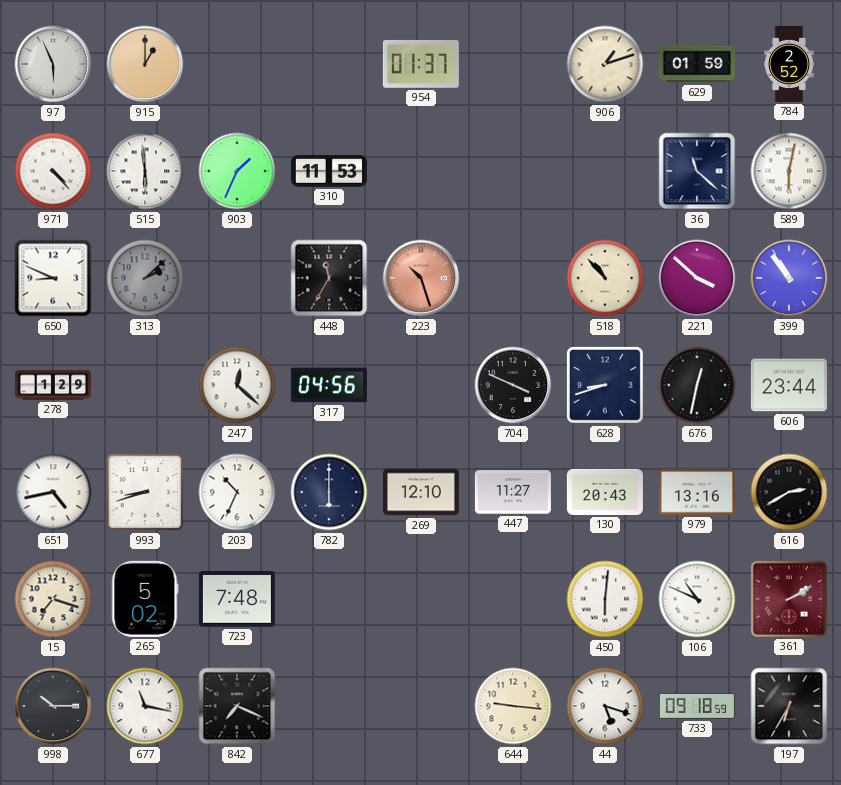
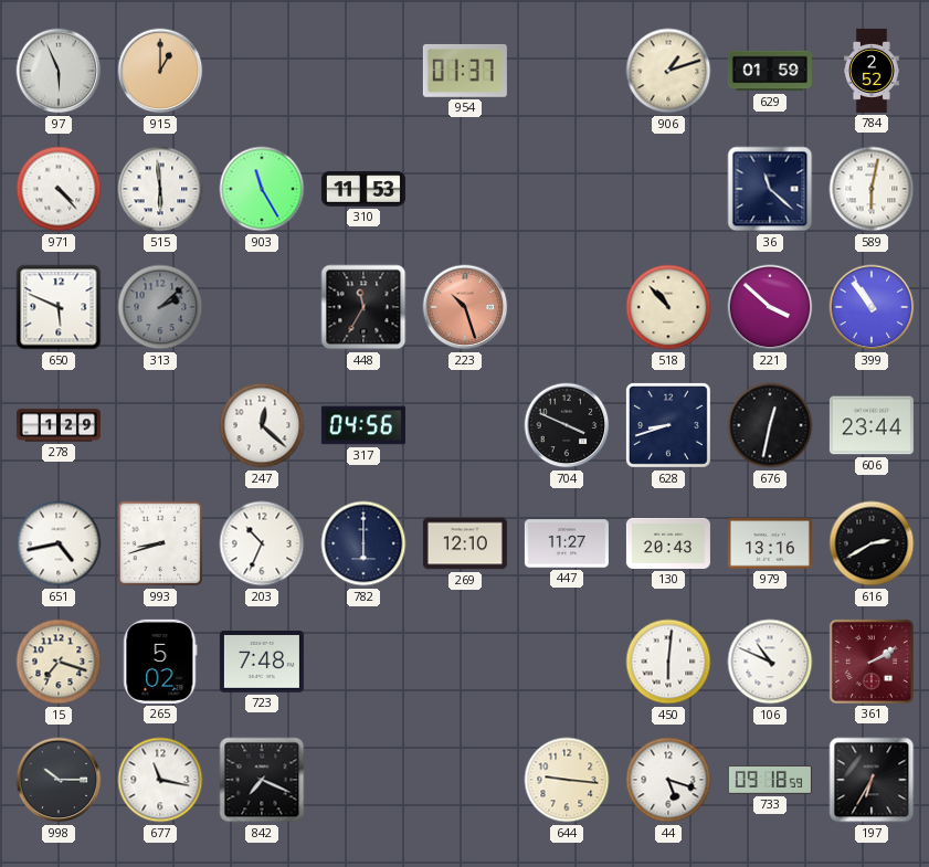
903: 1:34 -> 11:25 (262, 189)
650: 8:49 -> 5:49 (59, 307)
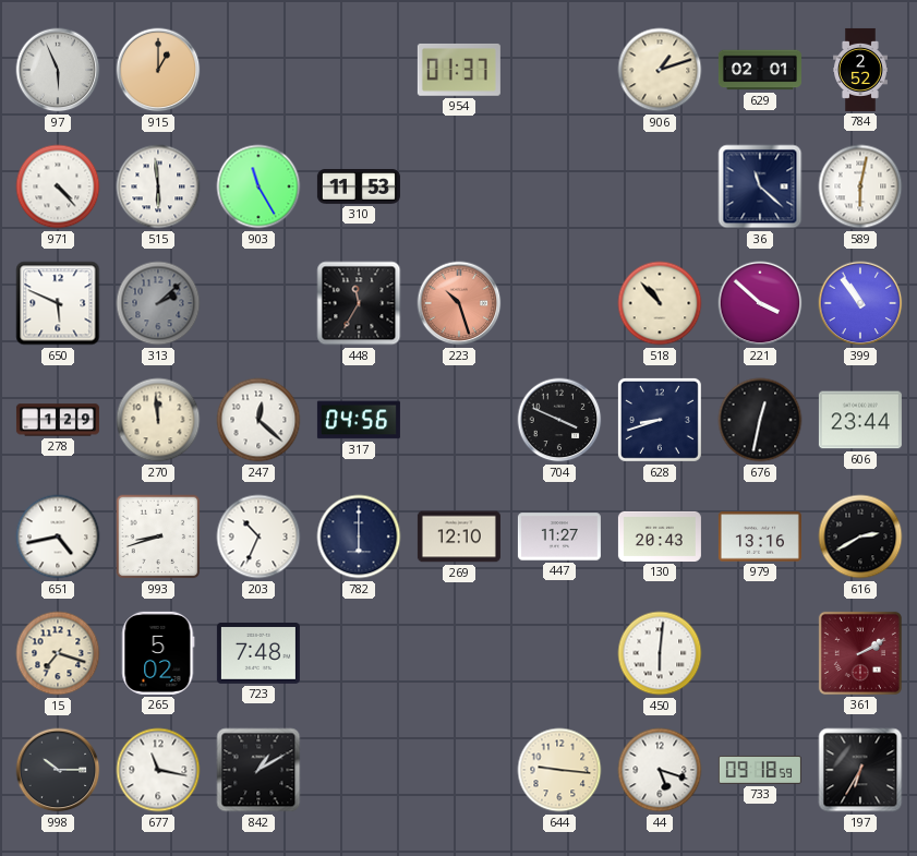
629: 01:59 -> 02:01 (760, 70)
270: none -> 11:59 (158, 420)
106: 10:49 -> none (770, 662)
842: 7:19 -> 1:10 (258, 770)
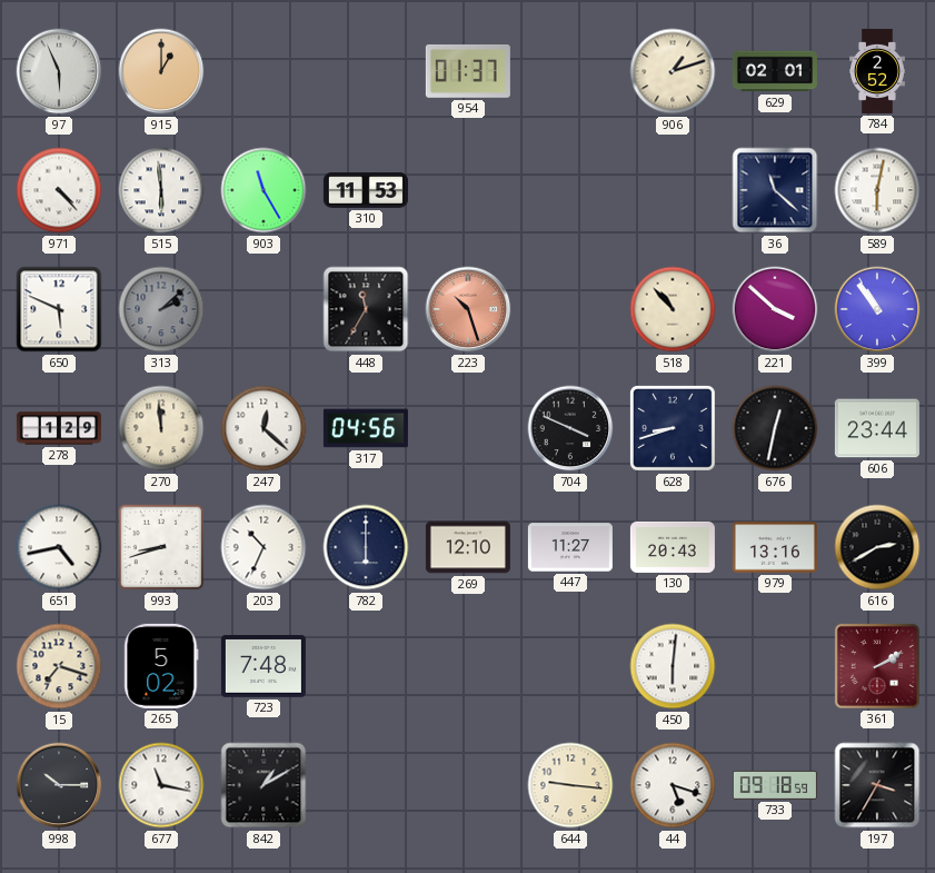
197: 6:35 -> 3:35 (877, 785)
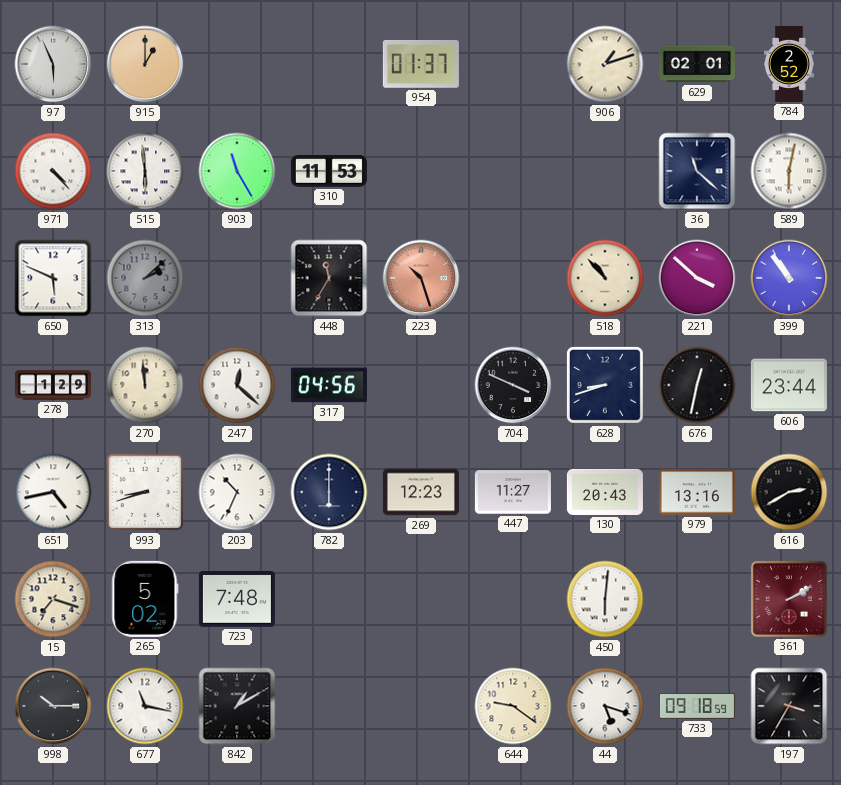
269: 12:10 -> 12:23 (421, 492)
644: 9:16 -> 9:21 (513, 706)
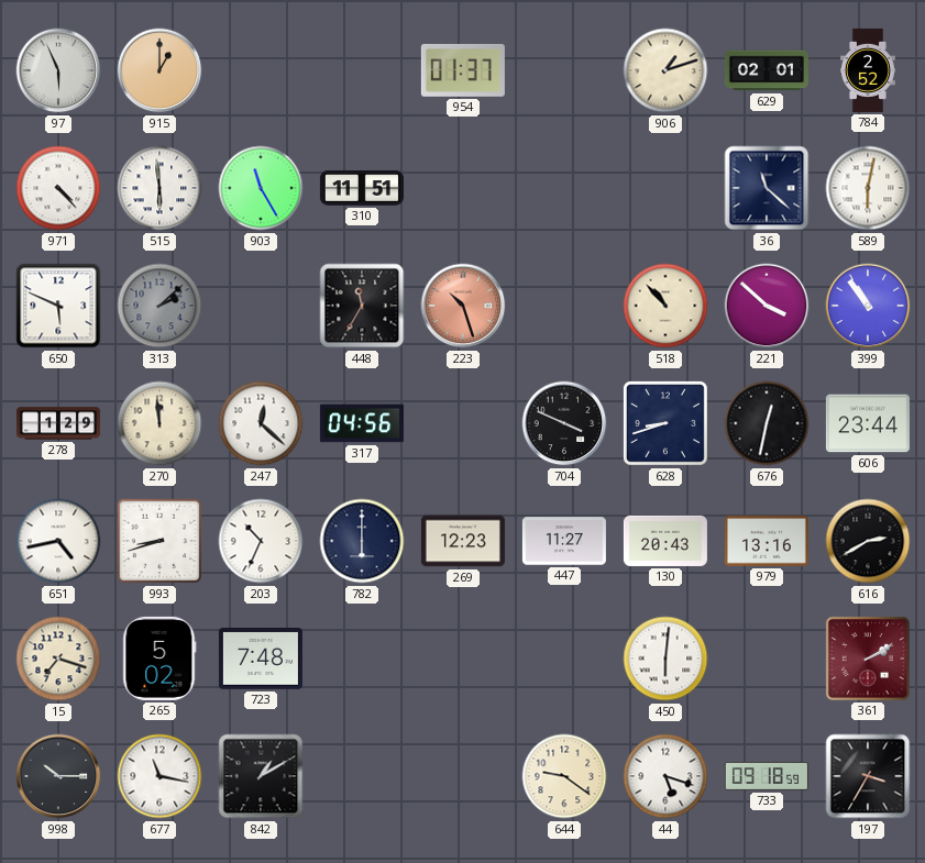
310: 11:53 -> 11:51 (362, 188)
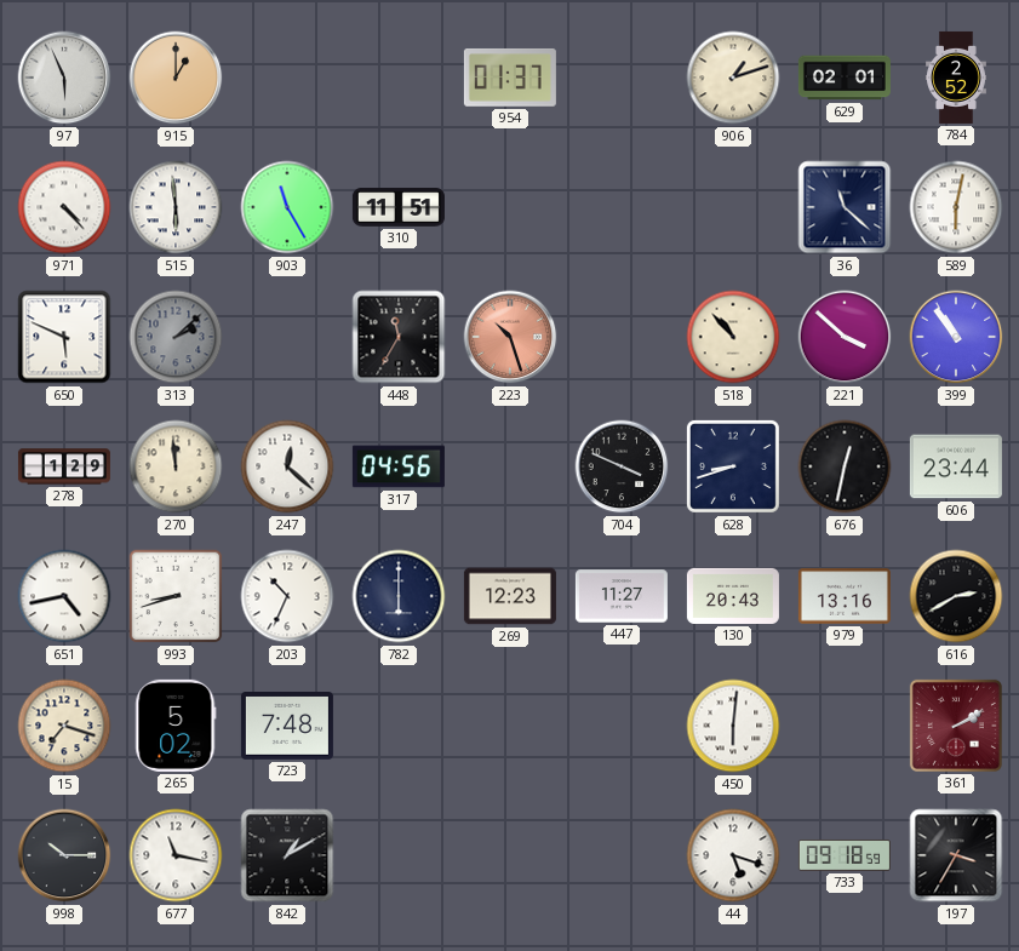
644: 9:21 -> none (564, 776)
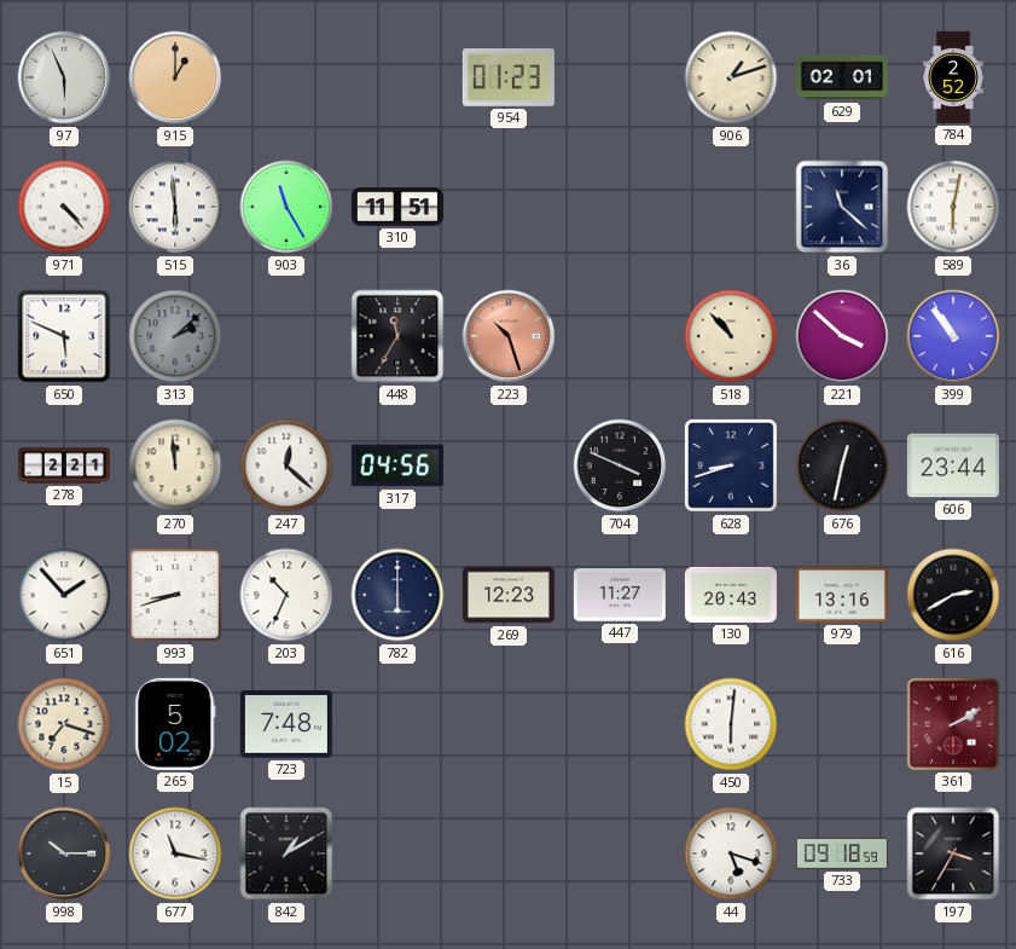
954: 01:37 -> 01:23 (509, 77)
278: 1:29 -> 2:21 (64, 465)
651: 4:43 -> 1:53 (64, 595)
